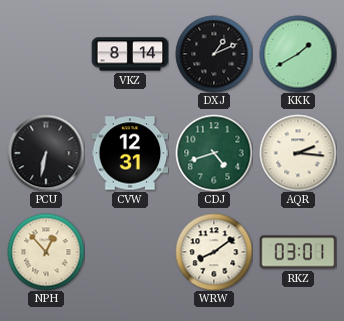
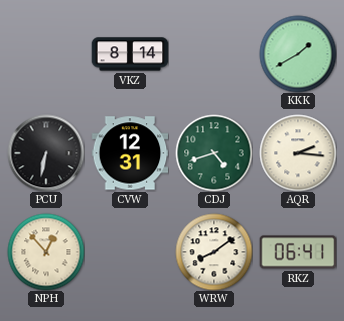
DXJ: 1:11 -> none (214, 54)
RKZ: 03:01 -> 06:41 (298, 252)
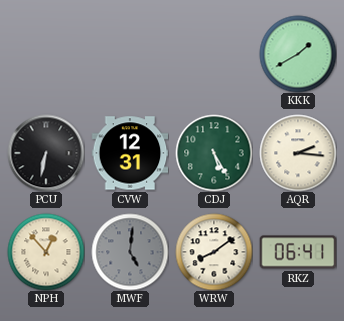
VKZ: 8:14 -> none (130, 54)
CDJ: 4:42 -> 5:25 (214, 153)
MWF: none -> 5:01 (130, 252)
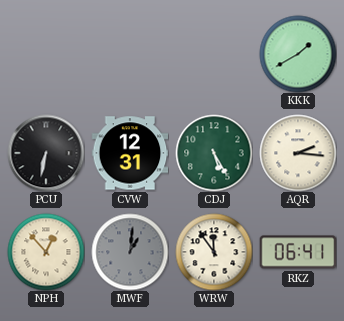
MWF: 5:01 -> 1:01 (130, 252)
WRW: 8:09 -> 11:54 (214, 252)
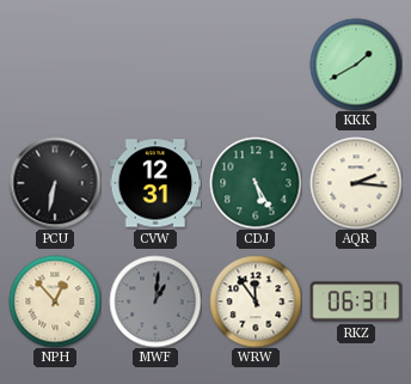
RKZ: 06:41 -> 06:31 (356, 301)
